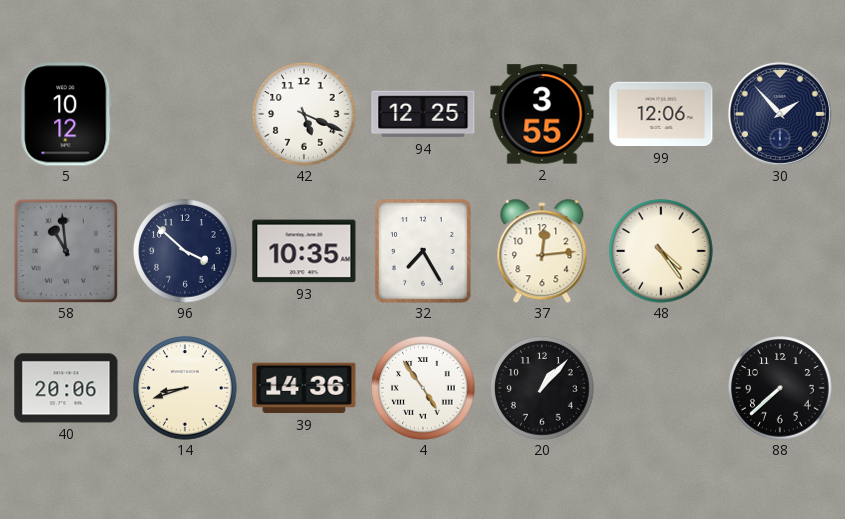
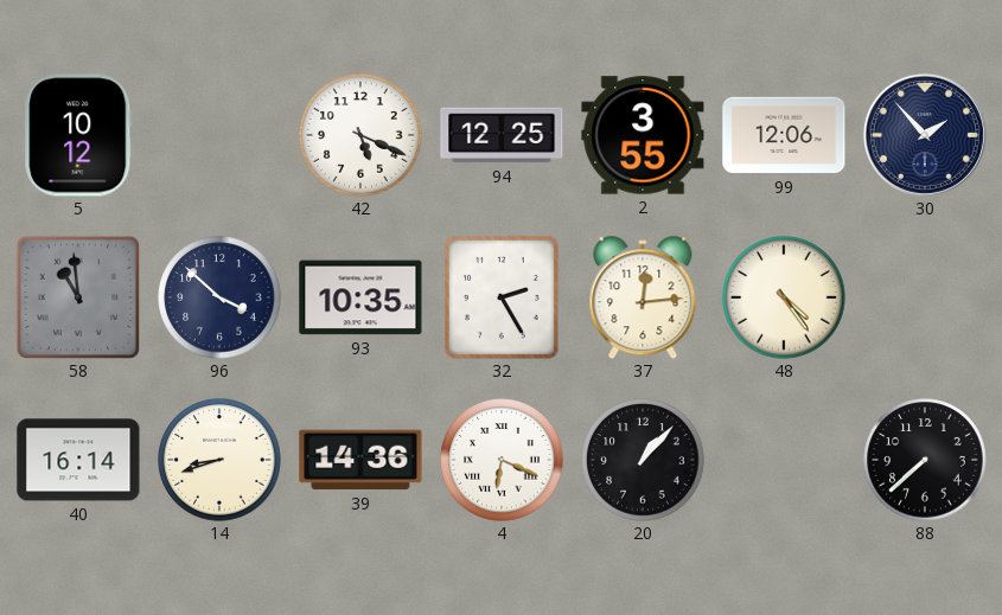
32: 7:25 -> 2:25 (502, 297)
40: 20:06 -> 16:14 (78, 460)
4: 4:54 -> 6:19 (502, 460)
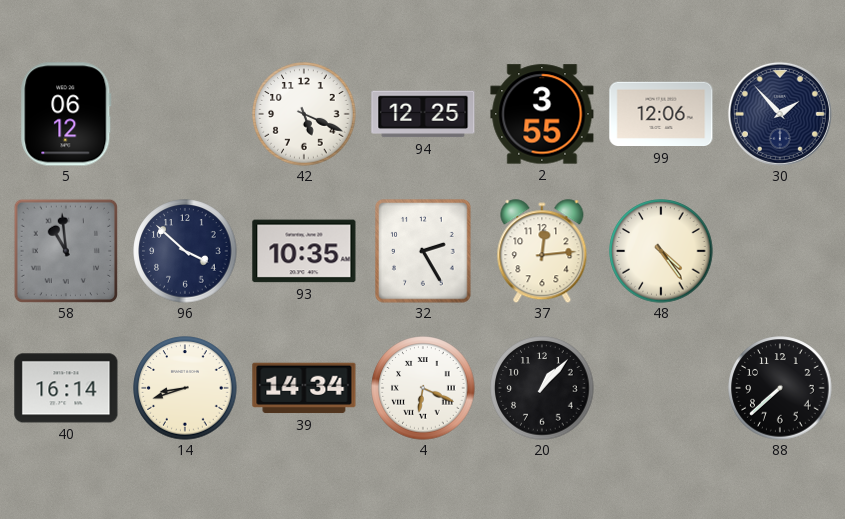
5: 10:12 -> 06:12 (66, 114)
39: 14:36 -> 14:34 (304, 388)
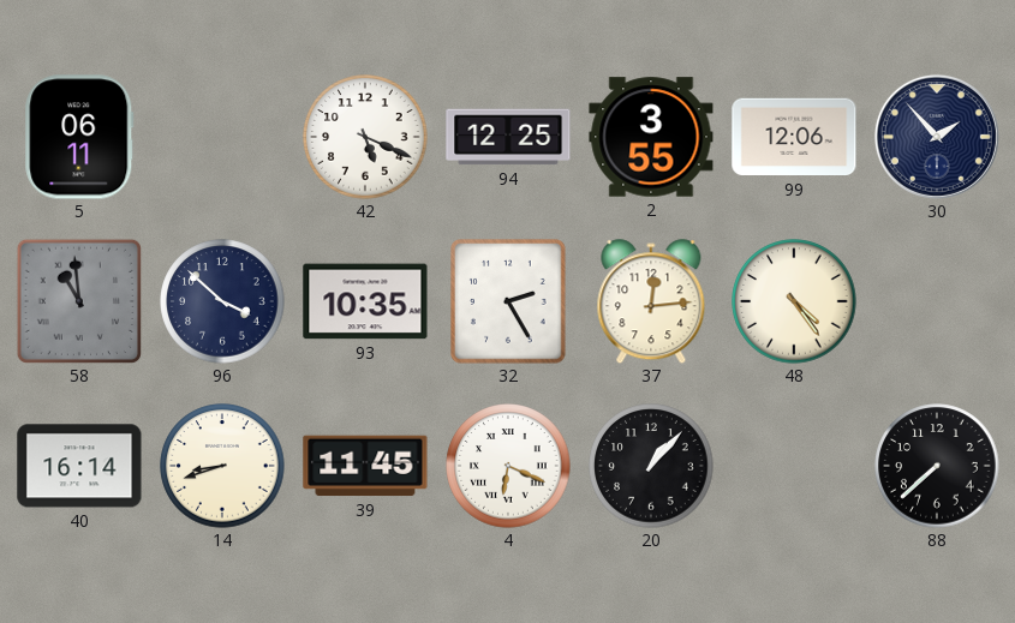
5: 06:12 -> 06:11 (79, 137)
39: 14:34 -> 11:45 (365, 466)
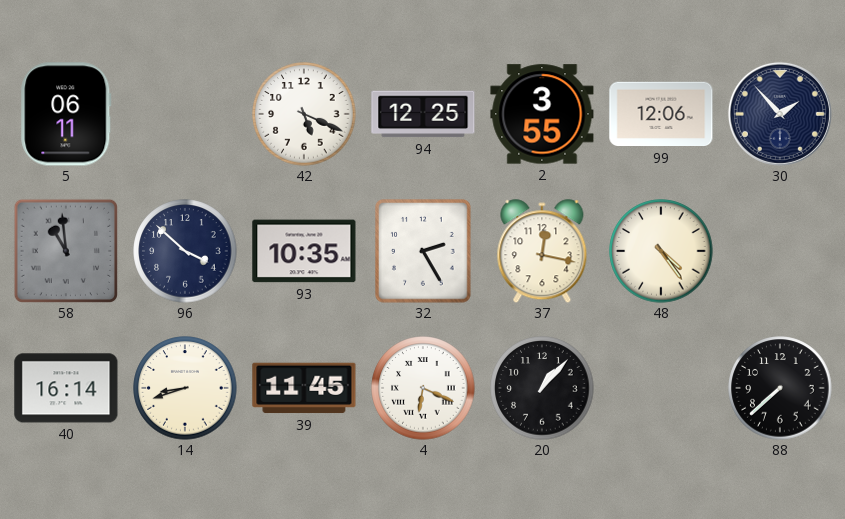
37: 12:14 -> 12:17 (542, 251)
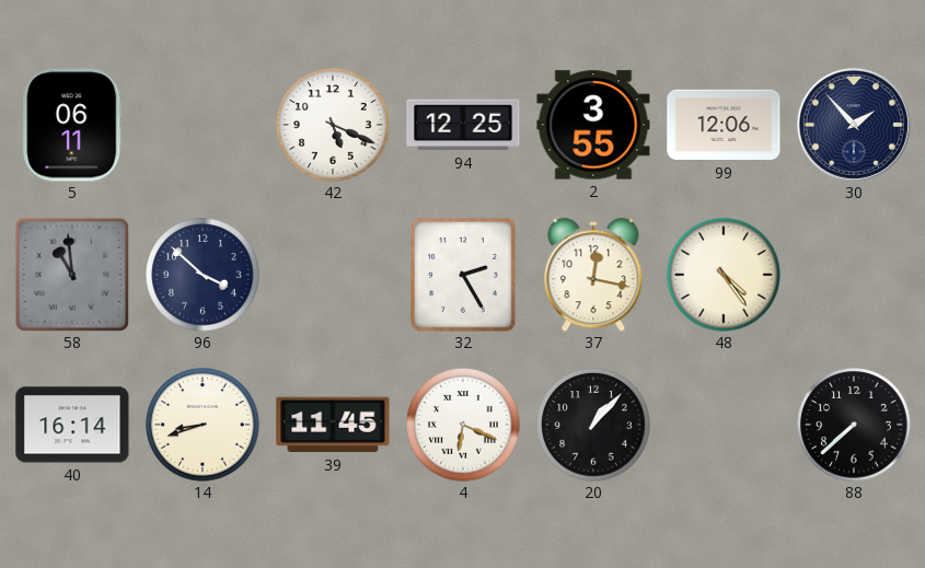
93: 10:35 -> none (304, 251)
